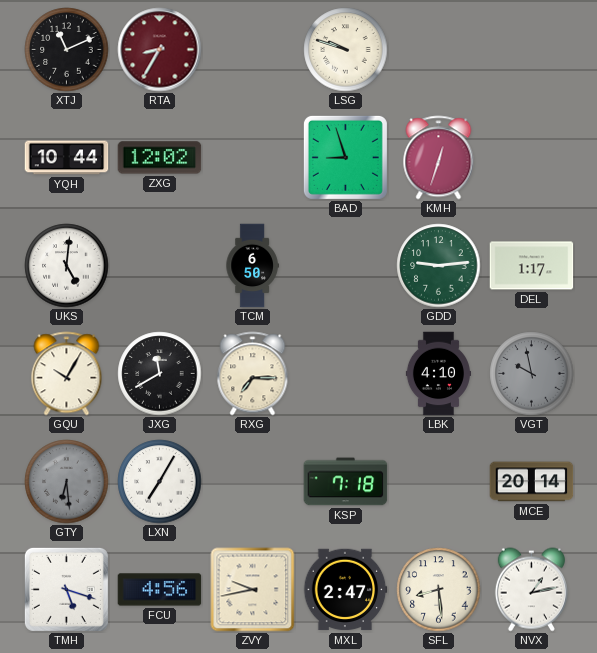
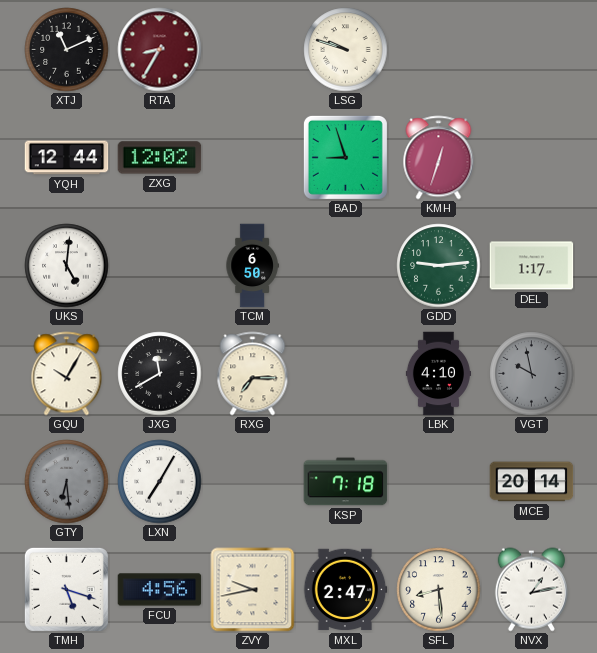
YQH: 10:44 -> 12:44 (67, 158)
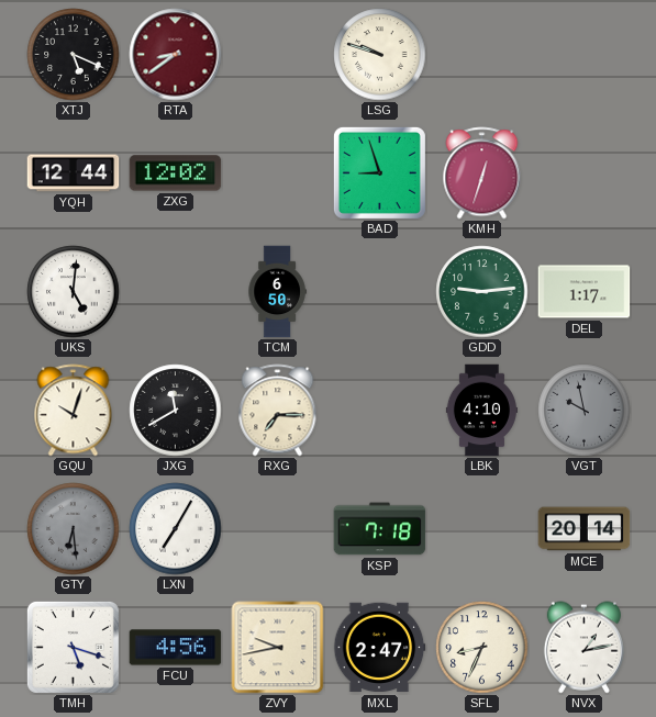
XTJ: 11:11 -> 5:19 (74, 55)
RTA: 8:35 -> 8:39 (176, 55)
GQU: 10:05 -> 10:03 (74, 411)
SFL: 8:29 -> 8:34 (482, 648)
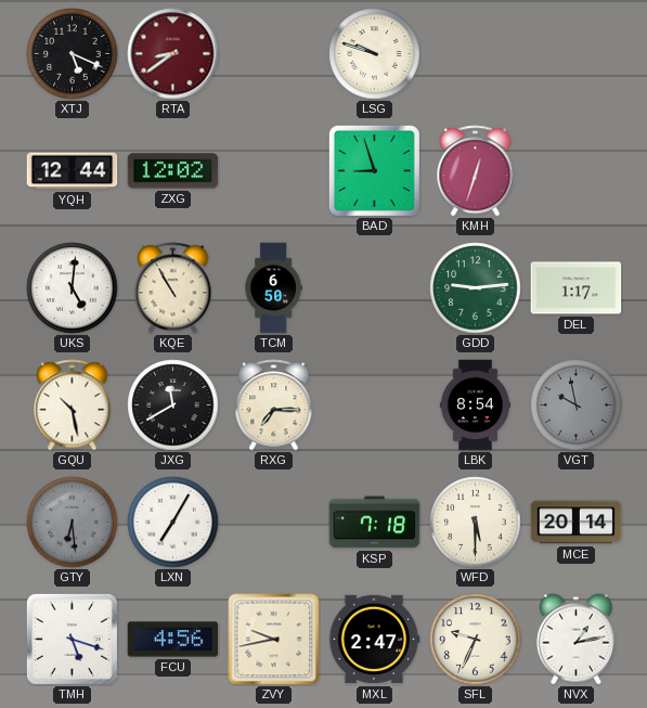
KQE: none -> 10:55 (173, 288)
GQU: 10:03 -> 10:28 (73, 406)
LBK: 4:10 -> 8:54 (475, 406)
WFD: none -> 5:30 (476, 523)
SFL: 8:34 -> 9:34 (476, 640)
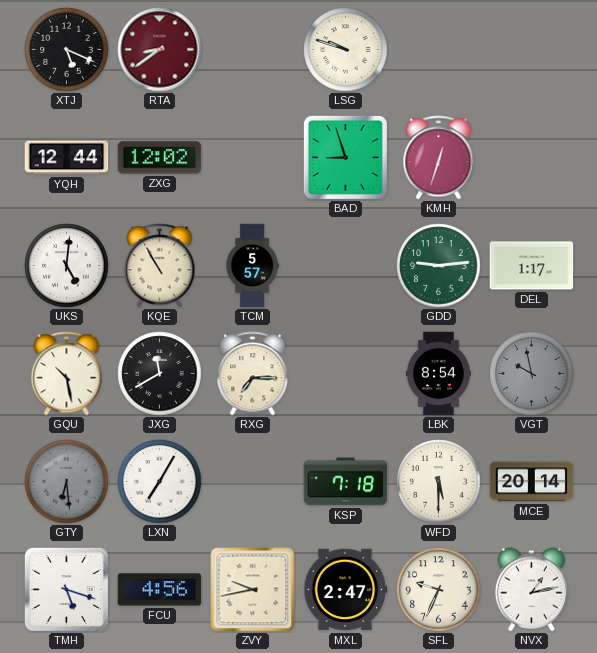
TCM: 6:50 -> 5:57 (252, 266)
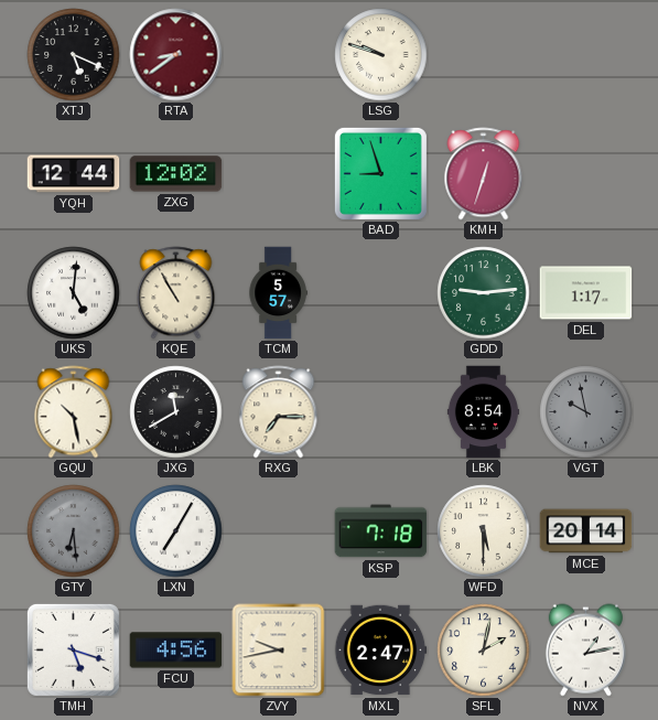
SFL: 9:34 -> 2:02 (484, 651)
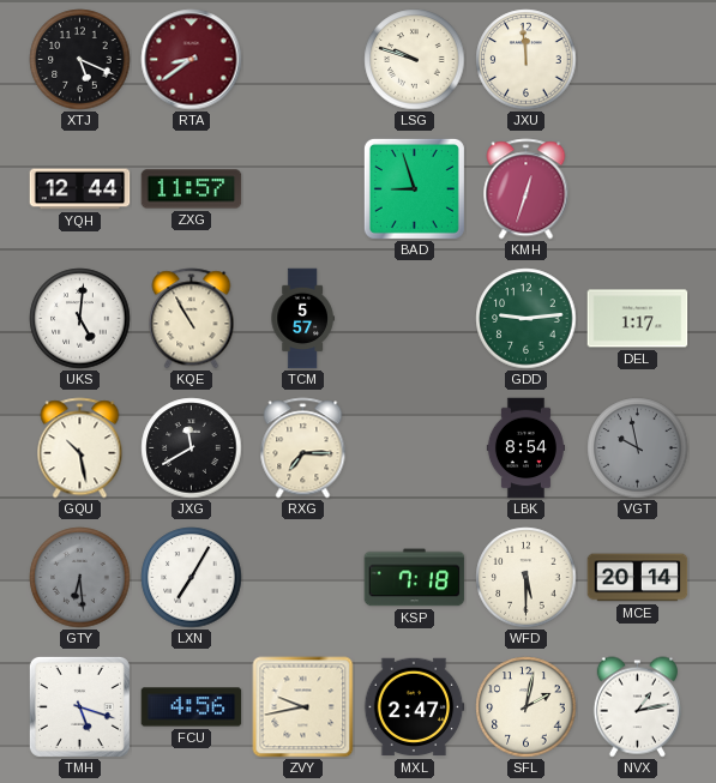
JXU: none -> 11:59 (527, 60)
ZXG: 12:02 -> 11:57 (192, 189)
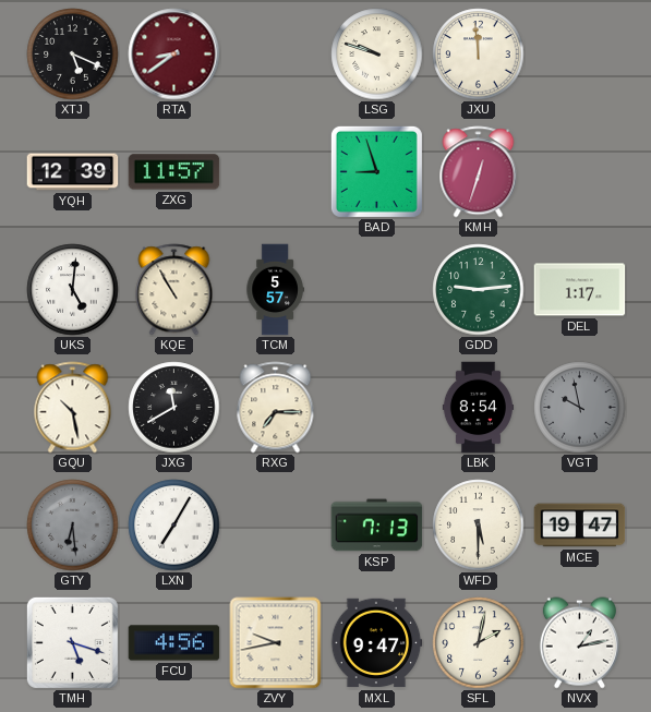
YQH: 12:44 -> 12:39 (73, 172)
KSP: 7:18 -> 7:13 (377, 526)
MCE: 20:14 -> 19:47 (580, 526)
MXL: 2:47 -> 9:47 (376, 643)
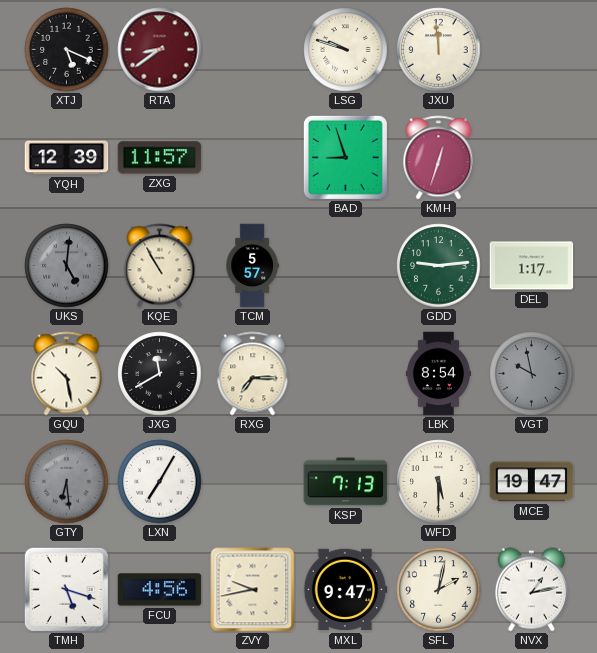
UKS dial: white -> grey (67, 266)
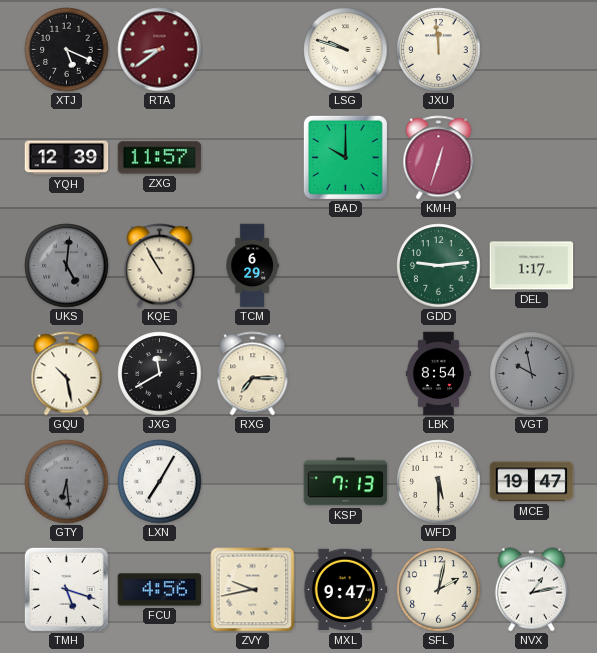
BAD: 8:57 -> 10:00 (345, 157)
TCM: 5:57 -> 6:29 (252, 266)
